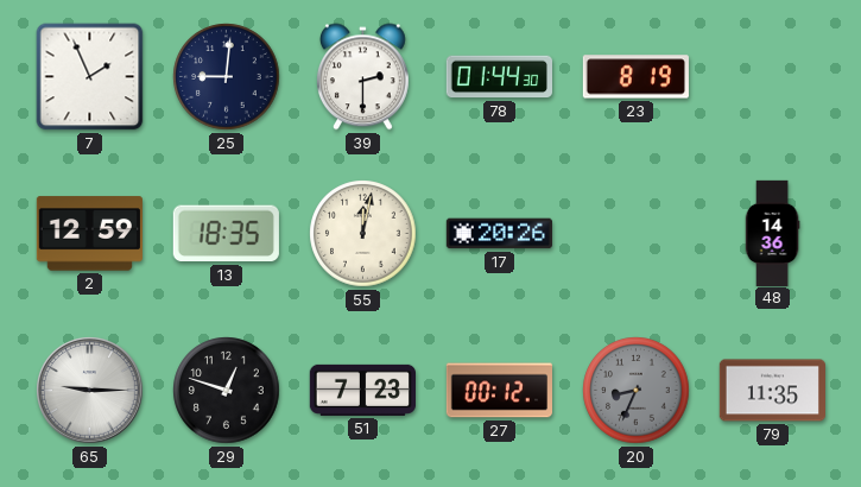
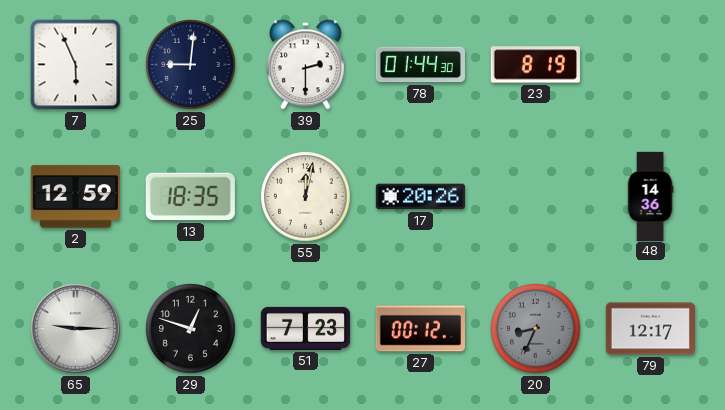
7: 1:56 -> 5:56 (76, 65)
79: 11:35 -> 12:17 (650, 329)
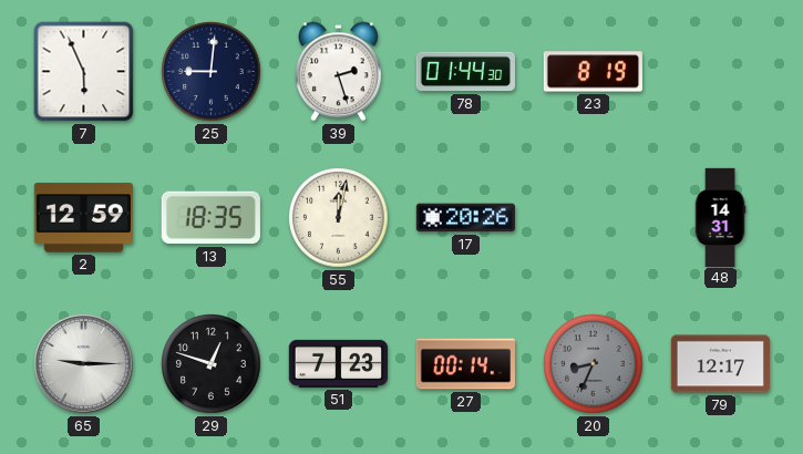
39: 2:30 -> 2:27 (338, 72)
48: 14:36 -> 14:31 (720, 217)
27: 00:12 -> 00:14 (465, 364)
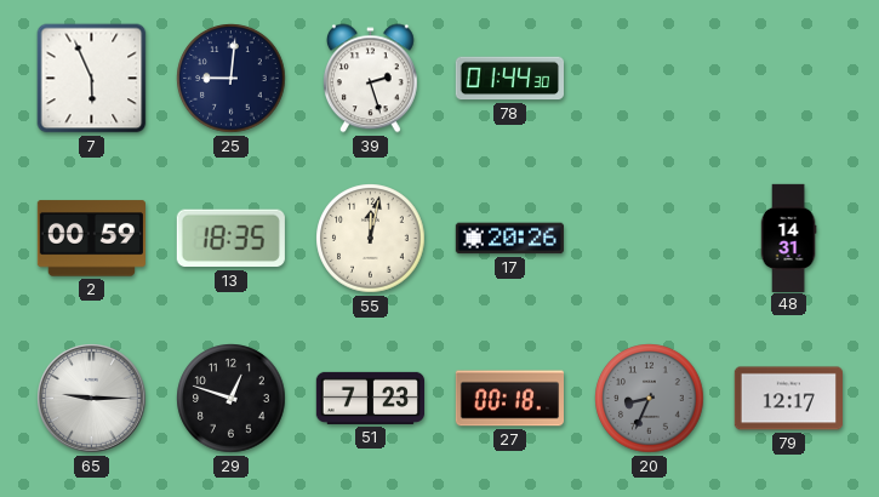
23: 8:19 -> none (593, 72)
2: 12:59 -> 00:59 (91, 239)
27: 00:14 -> 00:18 (509, 399)
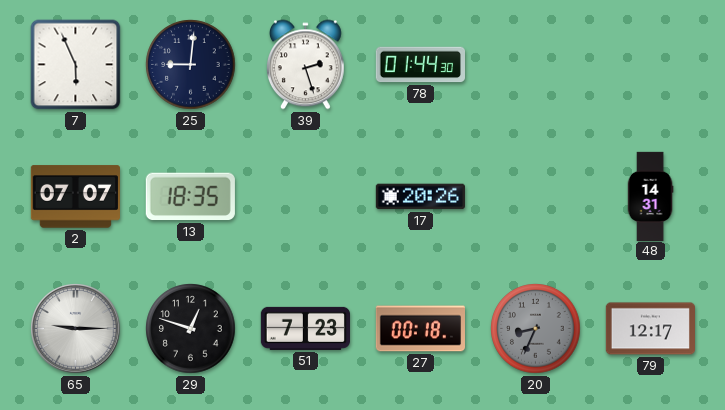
2: 00:59 -> 07:07 (75, 197)
55: 12:02 -> none (371, 239)
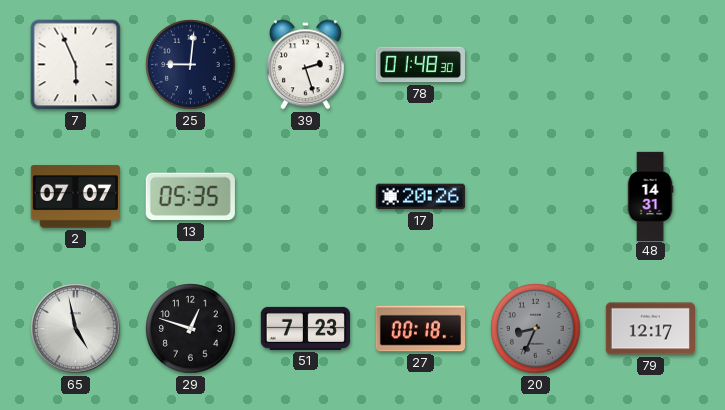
78: 01:44 -> 01:48 (420, 65)
13: 18:35 -> 05:35 (190, 197)
65: 9:15 -> 4:58 (76, 329)
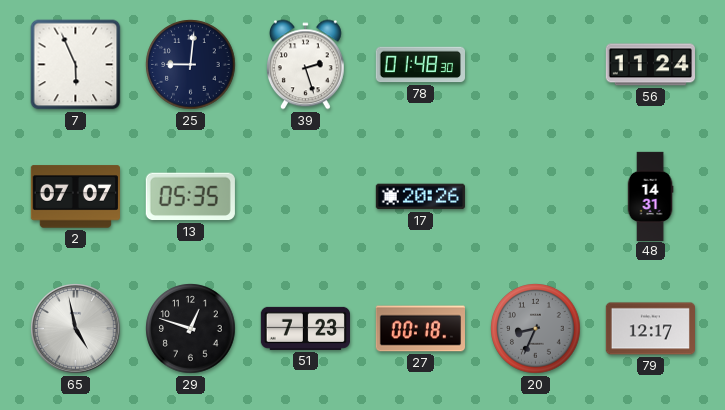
56: none -> 11:24 (650, 65)
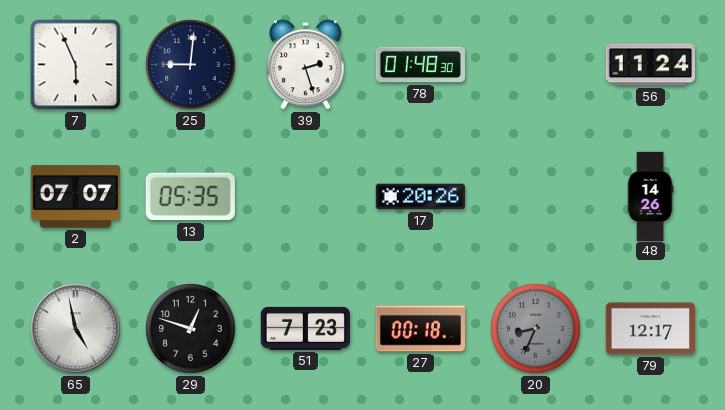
48: 14:31 -> 14:26 (650, 196)
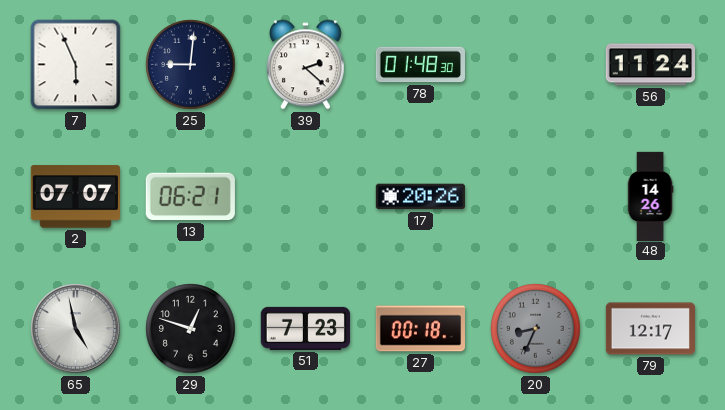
39: 2:27 -> 2:22 (305, 65)
13: 05:35 -> 06:21 (190, 197)
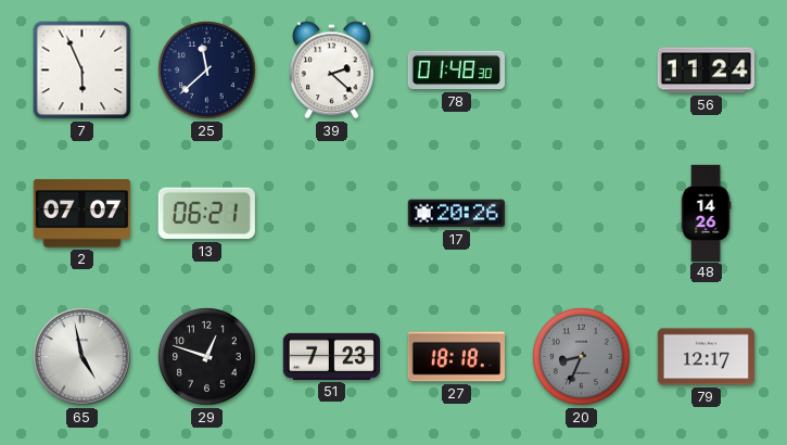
25: 9:01 -> 11:38 (207, 71)
27: 00:18 -> 18:18 (456, 357)
